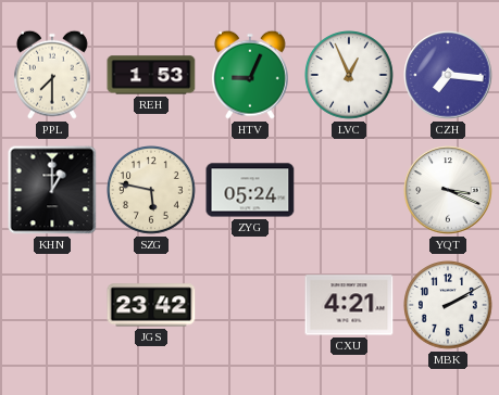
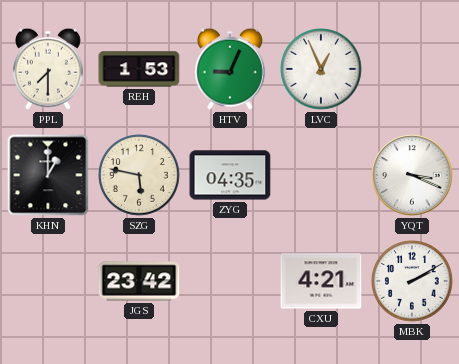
CZH: 7:16 -> none (448, 75)
ZYG: 05:24 -> 04:35 (230, 175)
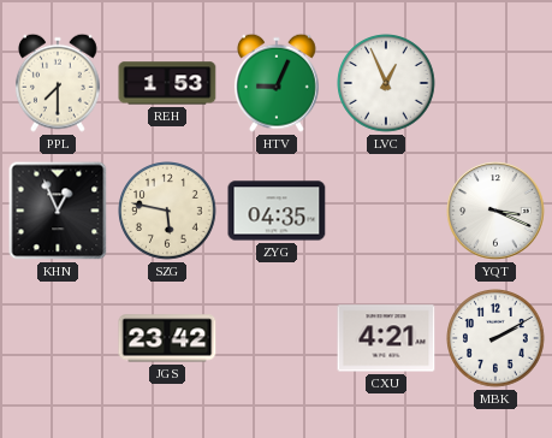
KHN: 1:00 -> 12:56 (58, 211)
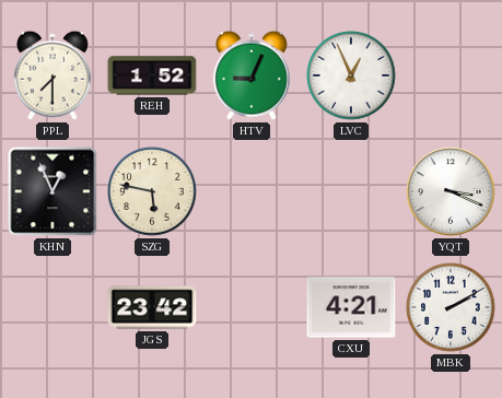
REH: 1:53 -> 1:52 (152, 75)
ZYG: 04:35 -> none (277, 211)
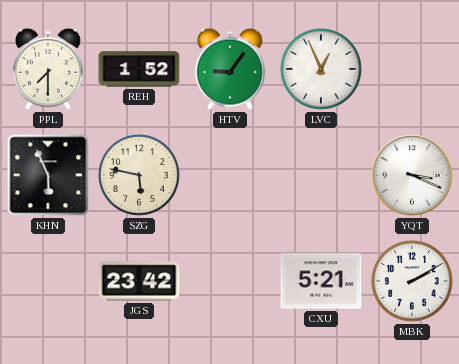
HTV: 9:04 -> 9:06 (230, 69)
KHN: 12:56 -> 5:56 (48, 175)
CXU: 4:21 -> 5:21 (321, 281)
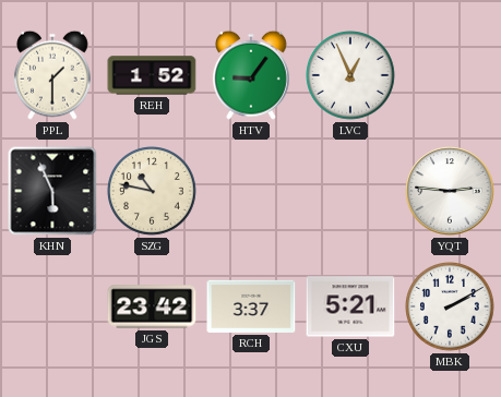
PPL: 7:30 -> 1:30 (52, 75)
SZG: 5:47 -> 10:47 (152, 191)
YQT: 3:19 -> 2:46 (450, 191)
RCH: none -> 3:37 (251, 306)
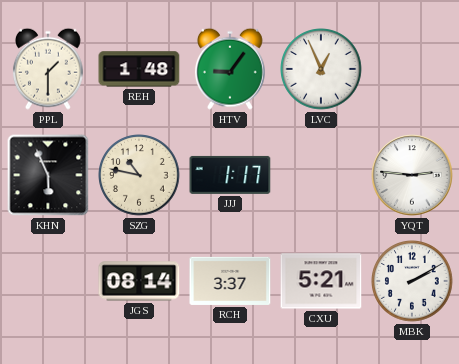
REH: 1:52 -> 1:48 (139, 69)
JJJ: none -> 1:17 (230, 175)
JGS: 23:42 -> 08:14 (139, 281)
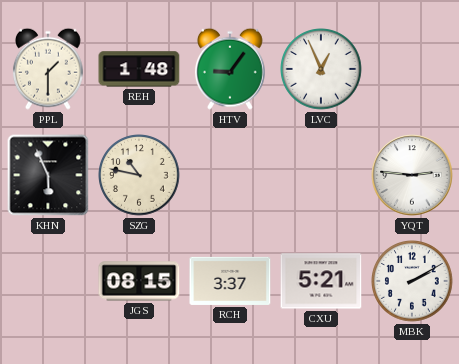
JJJ: 1:17 -> none (230, 175)
JGS: 08:14 -> 08:15 (139, 281)
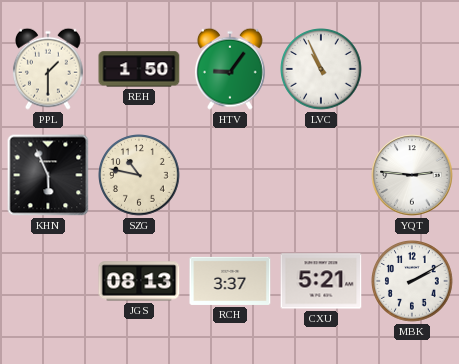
REH: 1:48 -> 1:50 (139, 69)
LVC: 12:56 -> 10:56 (321, 69)
JGS: 08:15 -> 08:13 (139, 281)
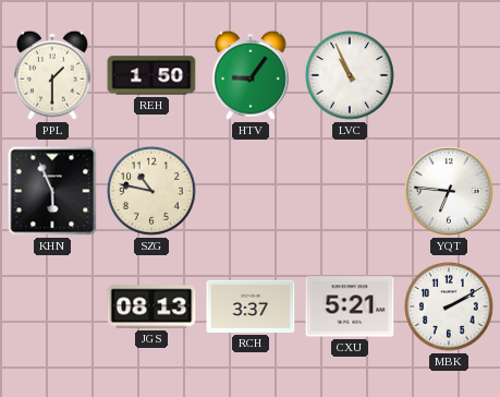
YQT: 2:46 -> 6:46 (449, 191)
